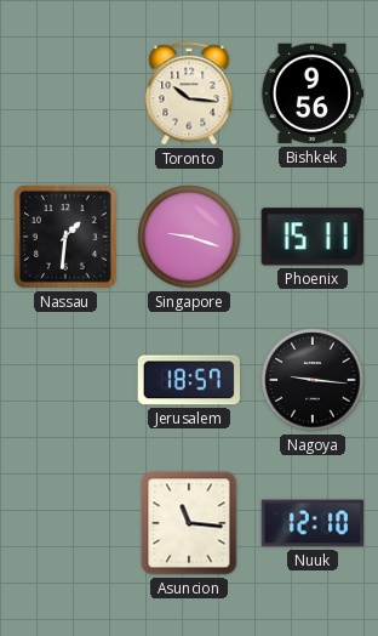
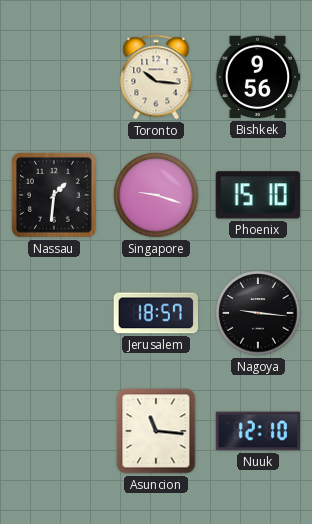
Phoenix: 15:11 -> 15:10 (258, 195)
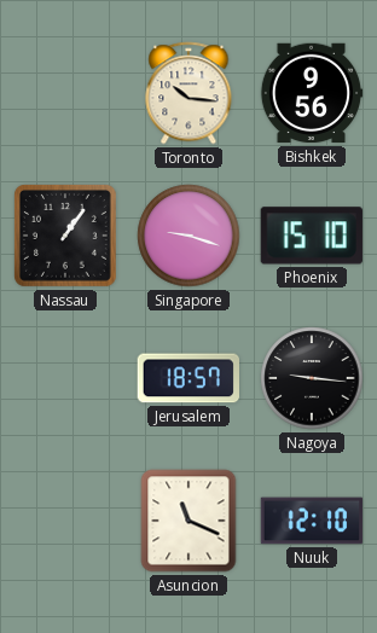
Nassau: 1:31 -> 1:06 (65, 236)
Asuncion: 11:16 -> 11:19 (188, 521)
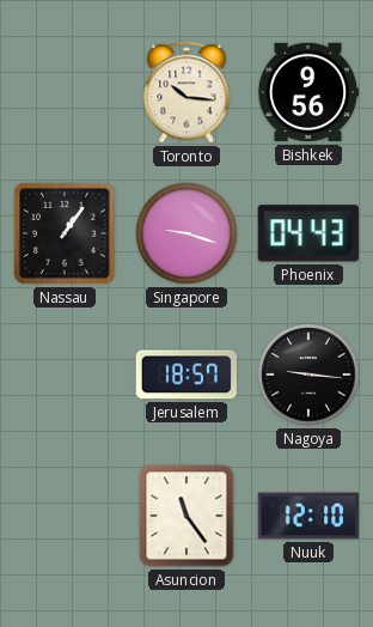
Phoenix: 15:10 -> 04:43 (308, 233)
Asuncion: 11:19 -> 11:24 (186, 516)
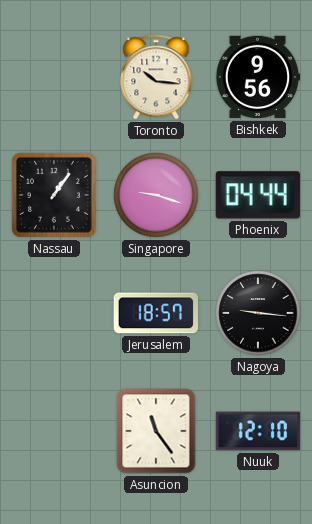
Phoenix: 04:43 -> 04:44 (258, 195)
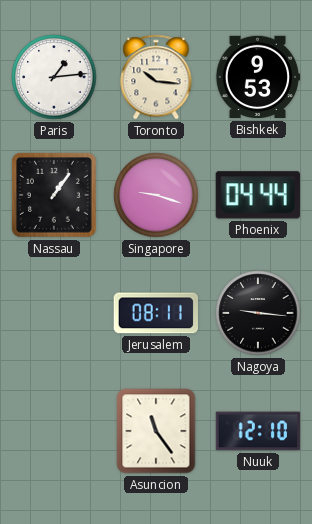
Paris: none -> 1:14 (54, 77)
Bishkek: 9:56 -> 9:53 (258, 77)
Jerusalem: 18:57 -> 08:11 (155, 313)
